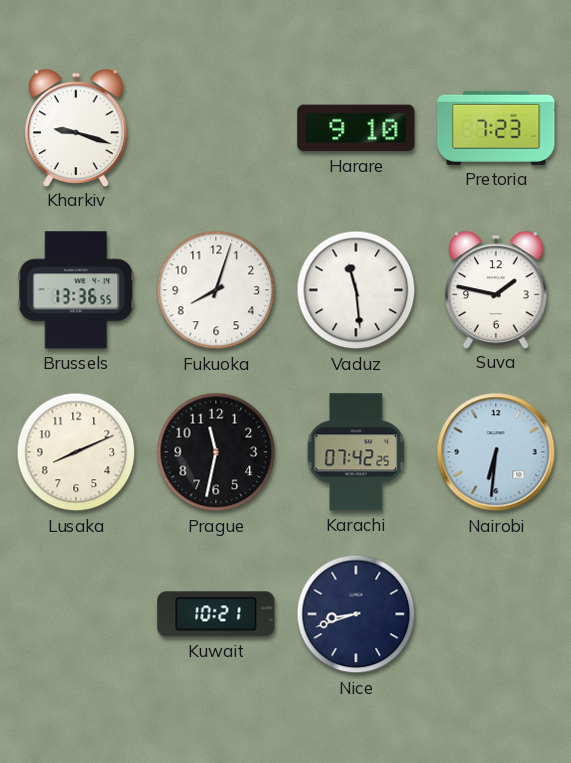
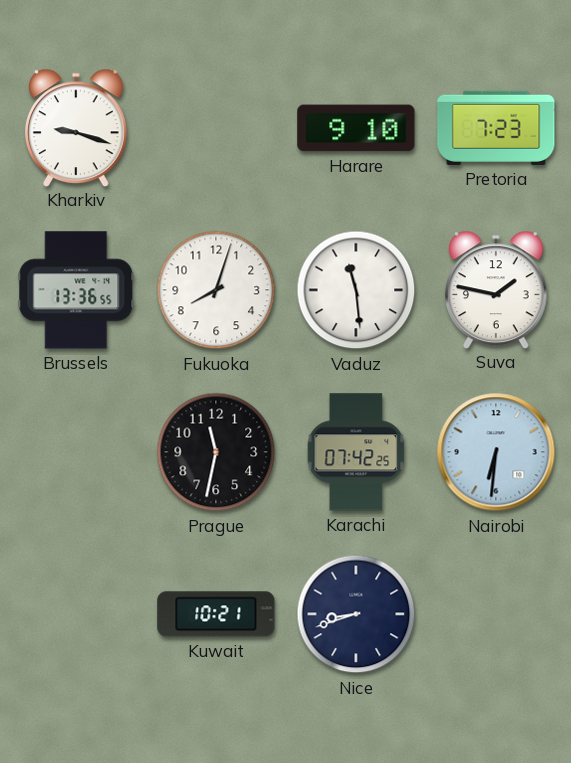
Lusaka: 8:11 -> none (76, 452)
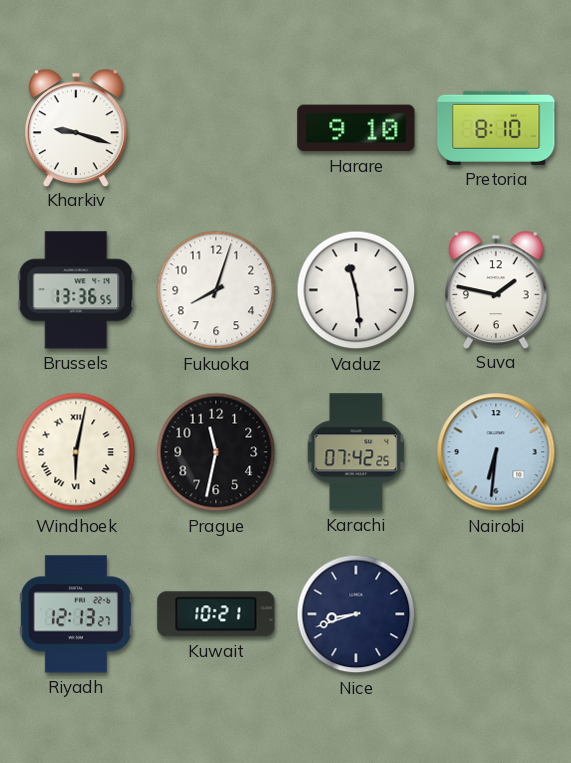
Pretoria: 7:23 -> 8:10 (496, 128)
Windhoek: none -> 6:02 (76, 452)
Riyadh: none -> 12:13 (76, 614)
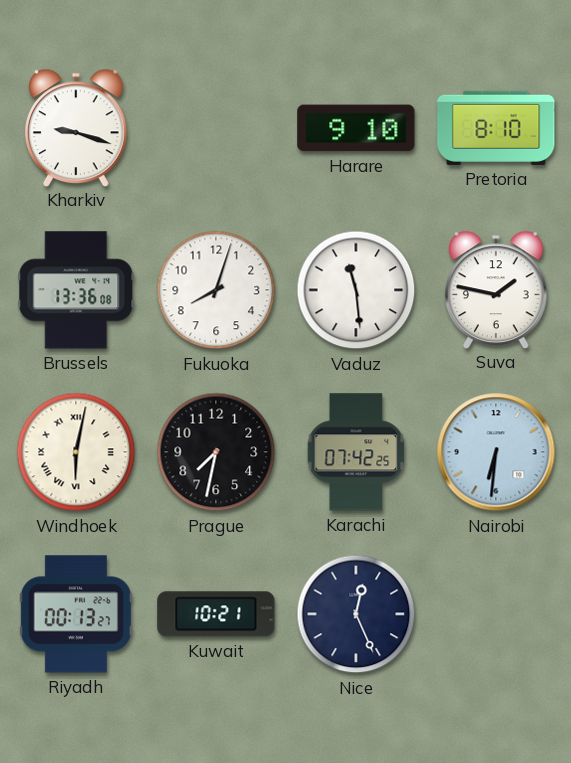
Brussels: 13:36:55 -> 13:36:08 (76, 290)
Prague: 11:32 -> 7:32 (216, 452)
Riyadh: 12:13 -> 00:13 (76, 614)
Nice: 8:42 -> 12:26 (356, 614)
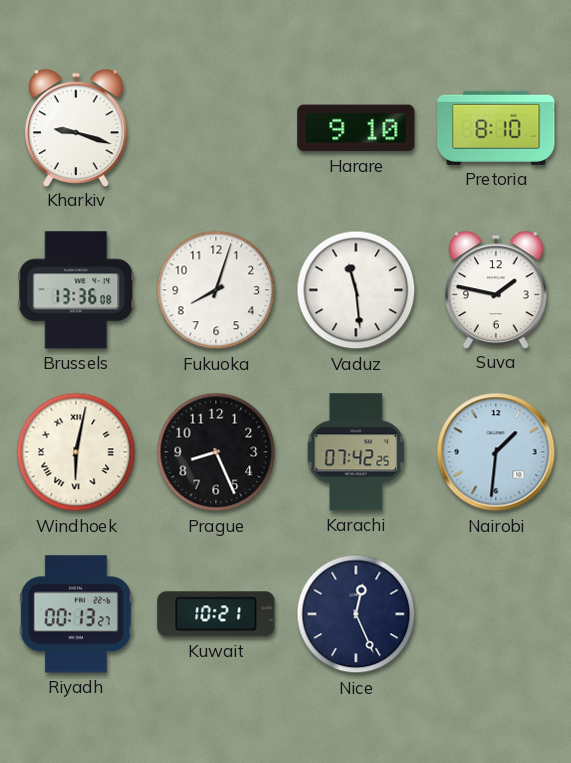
Prague: 7:32 -> 8:26 (216, 452)
Nairobi: 6:31 -> 1:31 (496, 452)
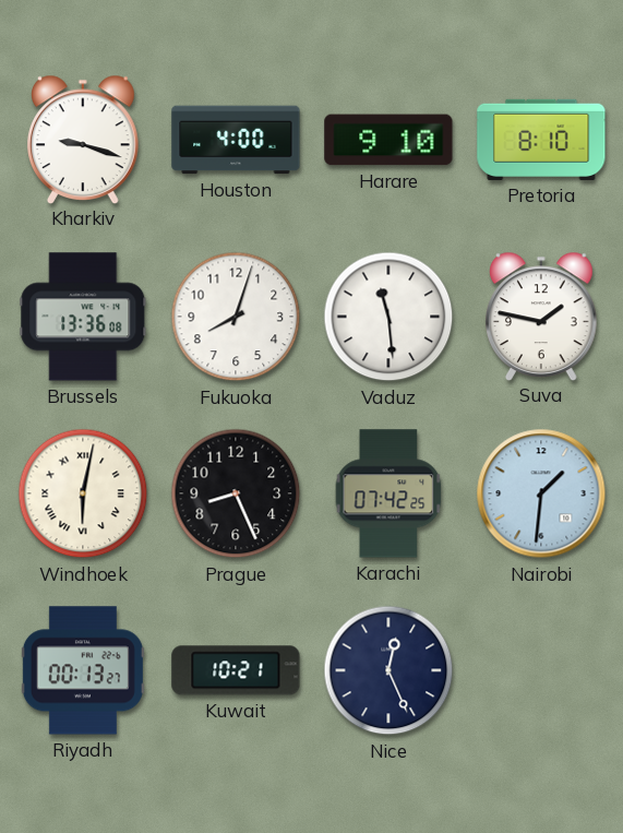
Houston: none -> 4:00 (236, 140)
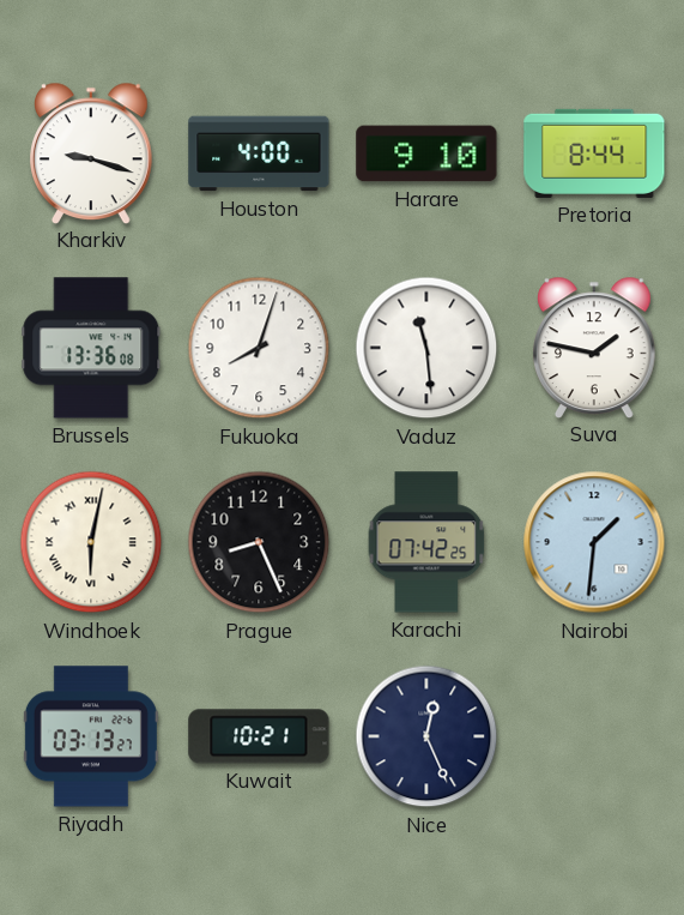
Pretoria: 8:10 -> 8:44 (594, 153)
Riyadh: 00:13 -> 03:13 (91, 736)
